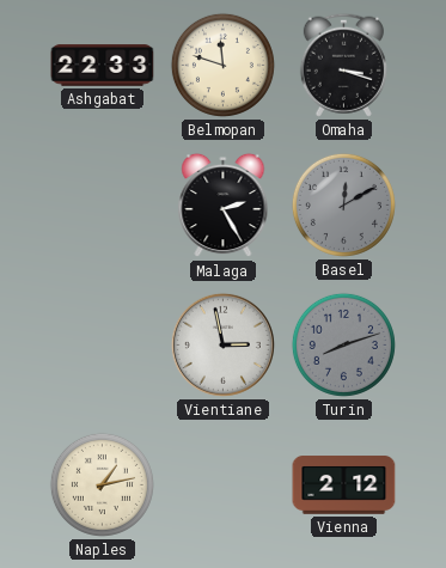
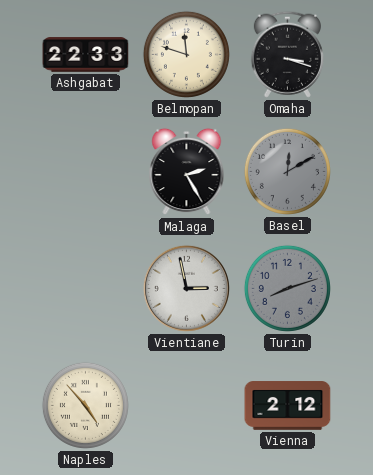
Naples: 1:13 -> 4:53 (85, 405)
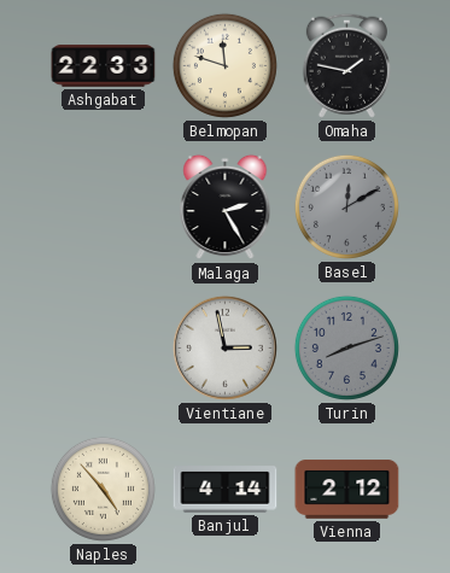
Omaha: 3:18 -> 1:47 (346, 65)
Banjul: none -> 4:14 (226, 490)
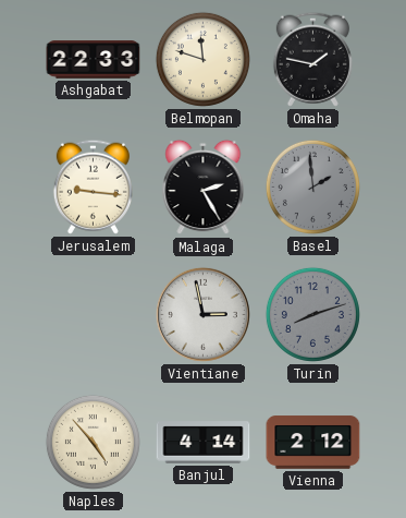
Jerusalem: none -> 9:16 (93, 186)
Basel: 12:10 -> 1:59 (312, 186)
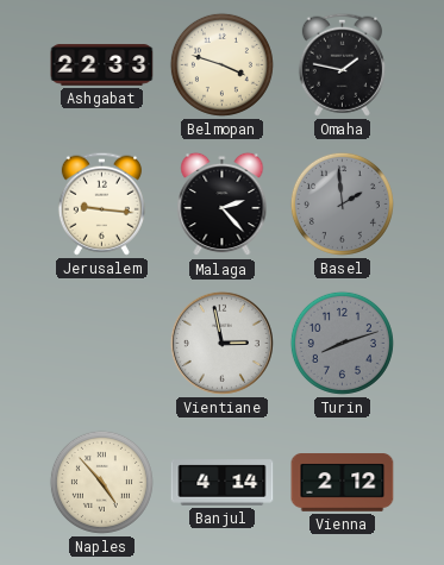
Belmopan: 11:48 -> 3:48 (221, 64)
Malaga: 2:25 -> 2:23 (223, 205)
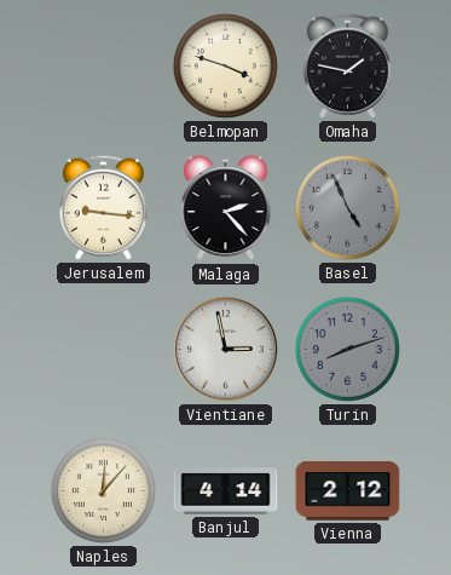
Ashgabat: 22:33 -> none (102, 65)
Basel: 1:59 -> 4:56 (347, 207)
Naples: 4:53 -> 12:07 (103, 490)
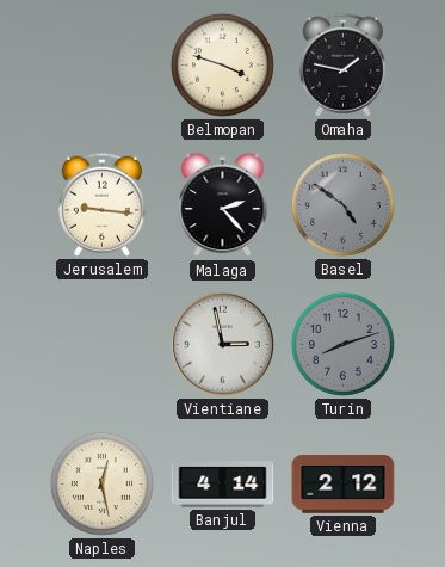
Basel: 4:56 -> 4:51 (342, 204)
Naples: 12:07 -> 12:28 (101, 483)
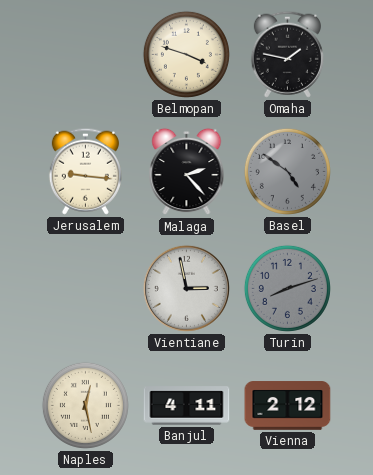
Banjul: 4:14 -> 4:11 (187, 406)
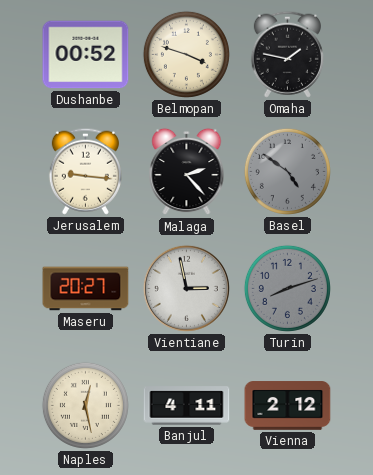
Dushanbe: none -> 00:52 (86, 55)
Maseru: none -> 20:27 (86, 289)
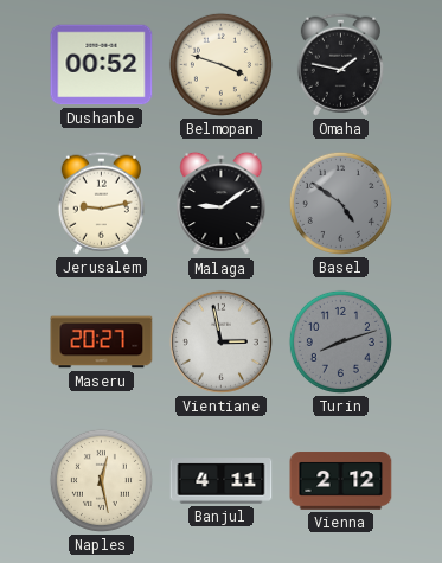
Jerusalem: 9:16 -> 9:13 (101, 203)
Malaga: 2:23 -> 9:09 (222, 204)
